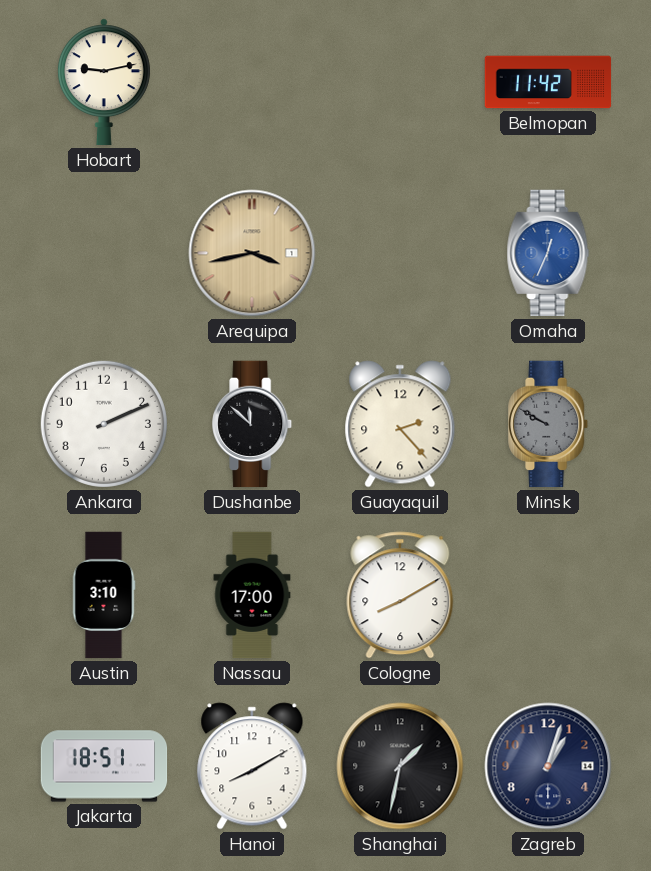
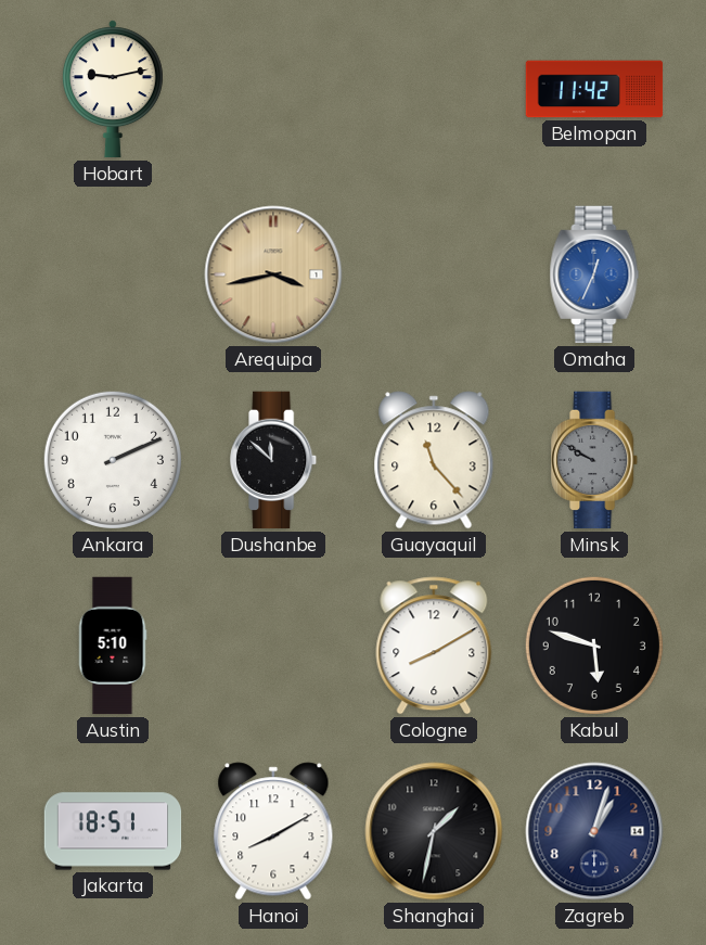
Guayaquil: 2:23 -> 11:23 (434, 460)
Austin: 3:10 -> 5:10 (113, 646)
Nassau: 17:00 -> none (252, 595)
Kabul: none -> 5:48 (594, 646)
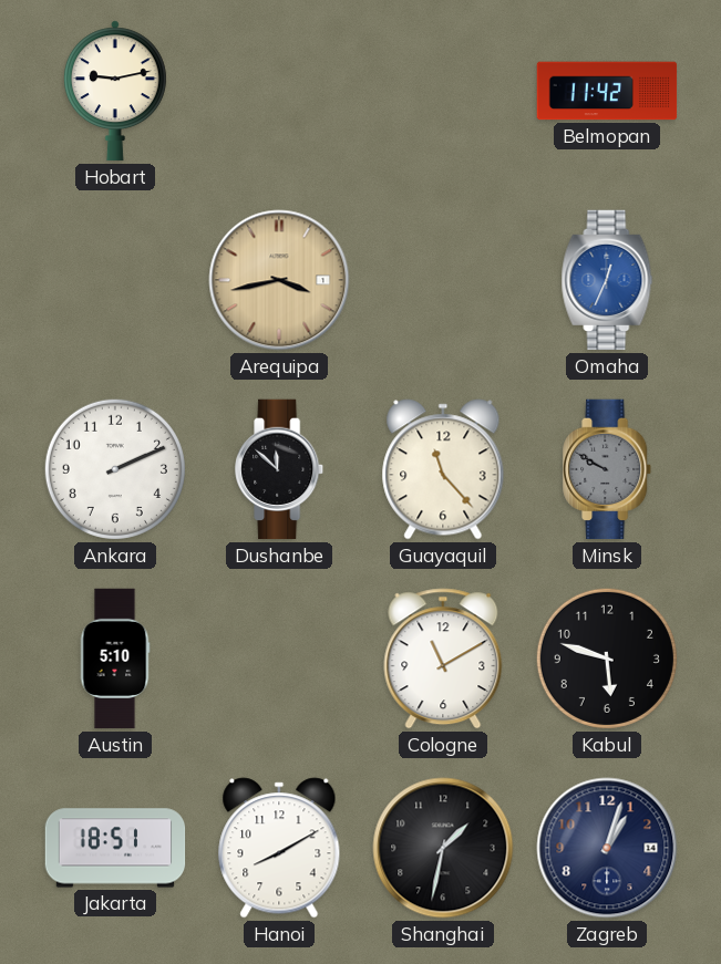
Cologne: 8:10 -> 11:10 (443, 659)
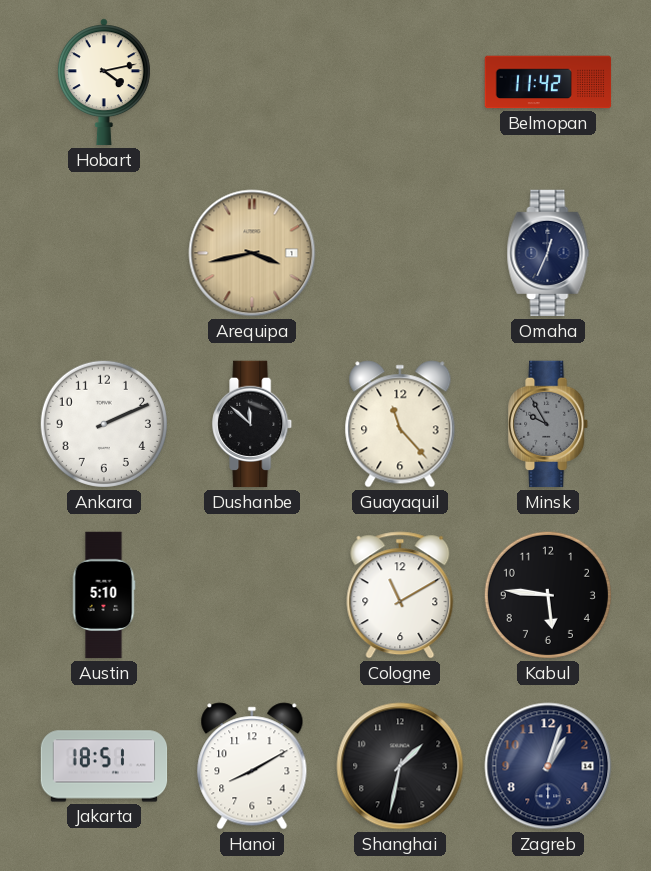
Hobart: 9:13 -> 4:13 (104, 82)
Omaha dial: blue -> navy (548, 253)
Minsk: 9:50 -> 9:55 (549, 424)
Kabul: 5:48 -> 5:46 (548, 595)
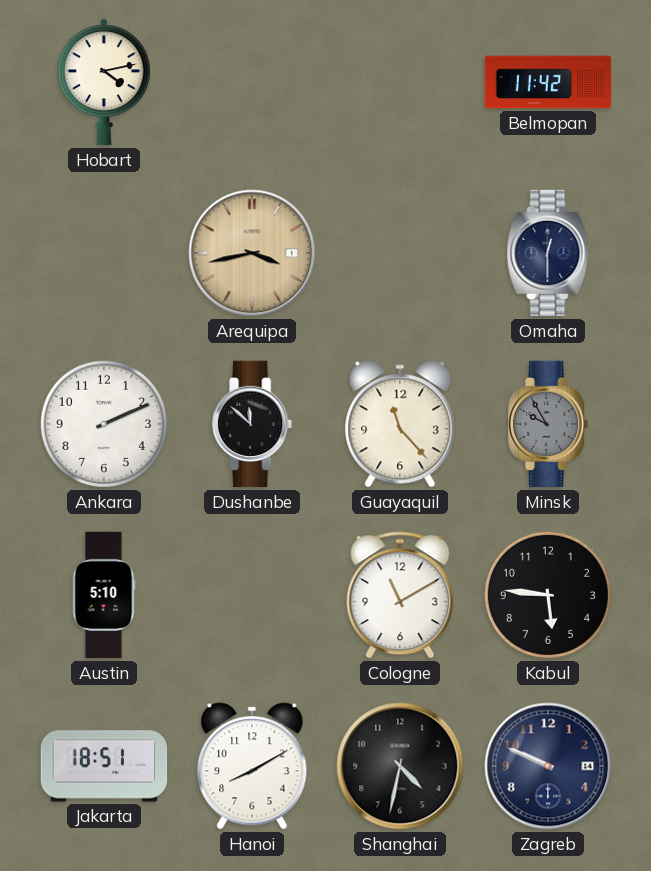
Omaha: 12:34 -> 12:30 (548, 253)
Shanghai: 1:32 -> 4:32 (400, 766)
Zagreb: 1:03 -> 9:49 (548, 766)
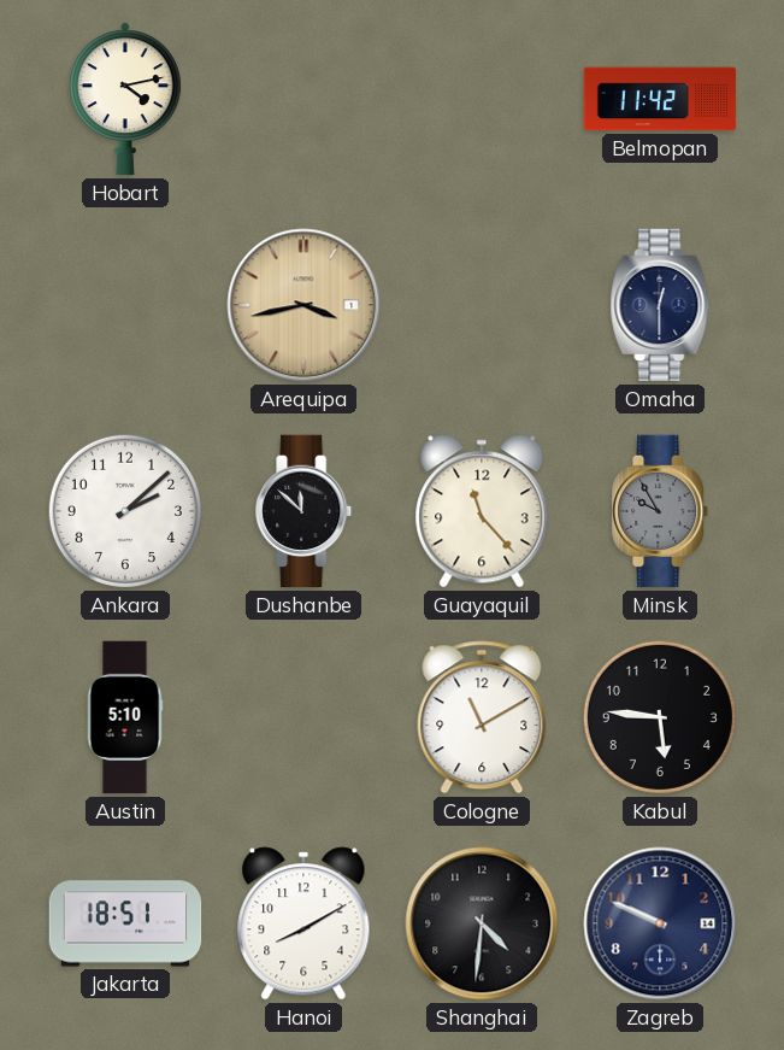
Ankara: 2:11 -> 2:08 (125, 511)
Shanghai: 4:32 -> 4:31 (482, 923)
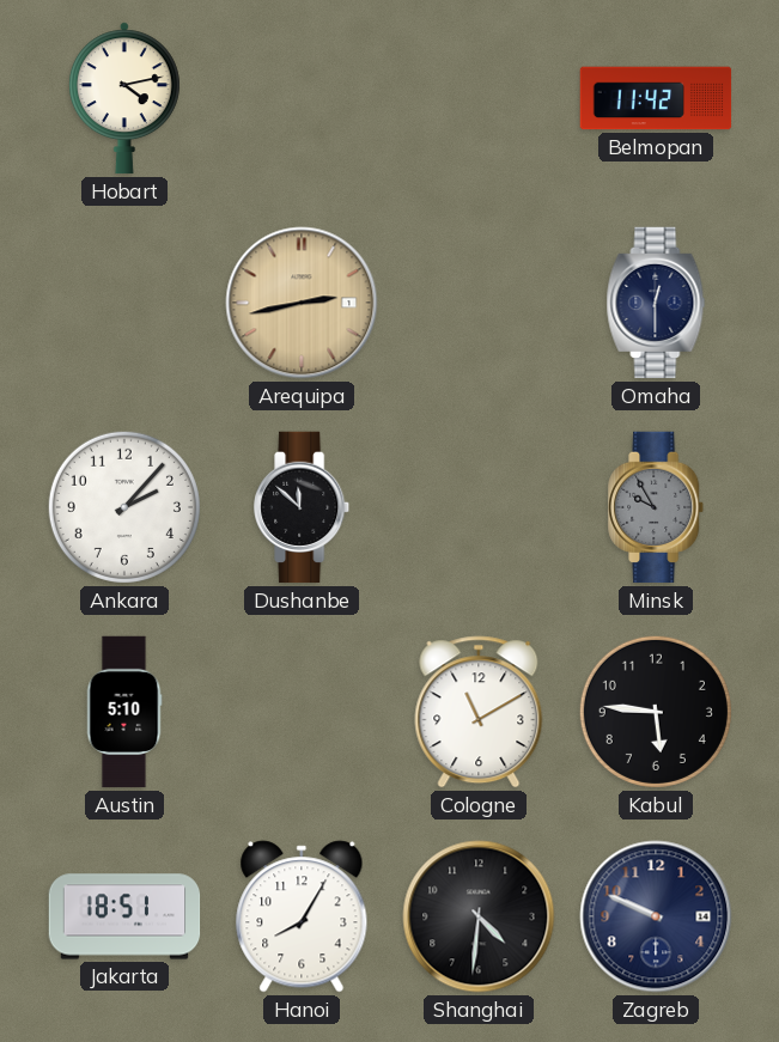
Arequipa: 3:43 -> 2:43 (302, 303)
Ankara: 2:08 -> 2:07 (124, 507)
Guayaquil: 11:23 -> none (482, 511)
Hanoi: 8:10 -> 8:05 (302, 916)
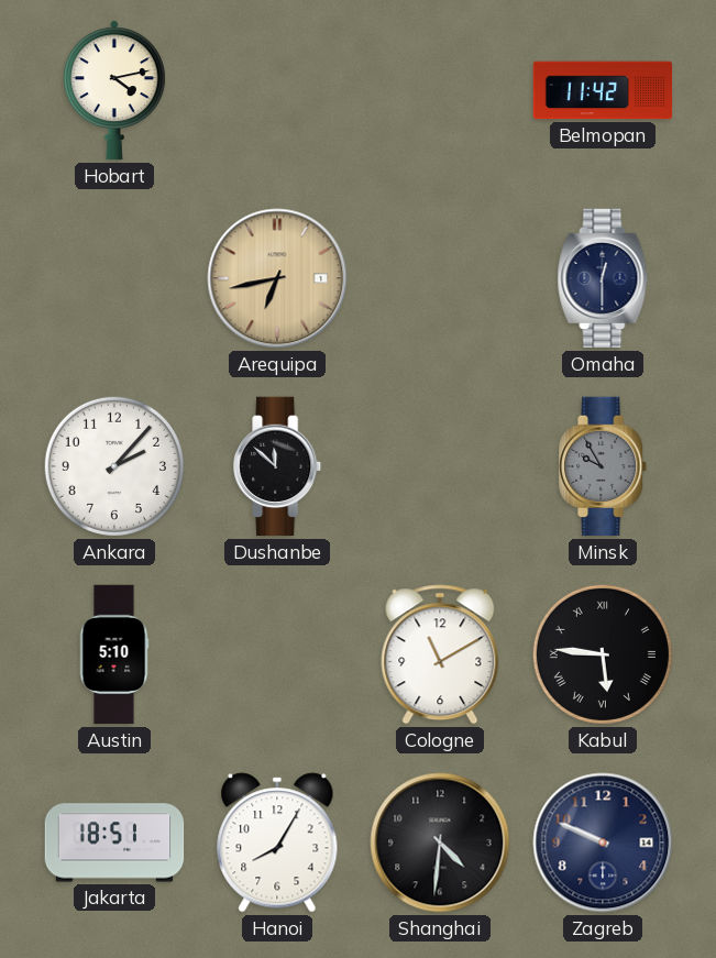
Arequipa: 2:43 -> 6:43 (277, 278)
Kabul numerals: Arabic -> Roman (603, 654)
